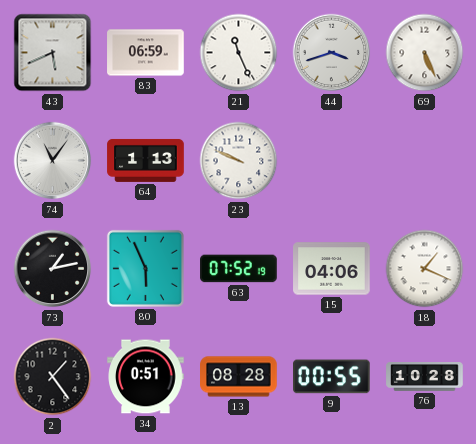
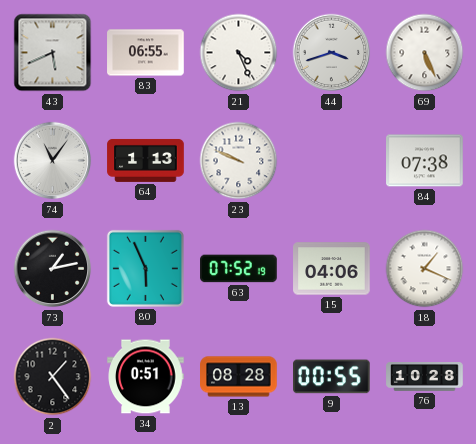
83: 06:59 -> 06:55 (146, 53)
21: 11:26 -> 4:26 (239, 53)
84: none -> 07:38 (425, 161)
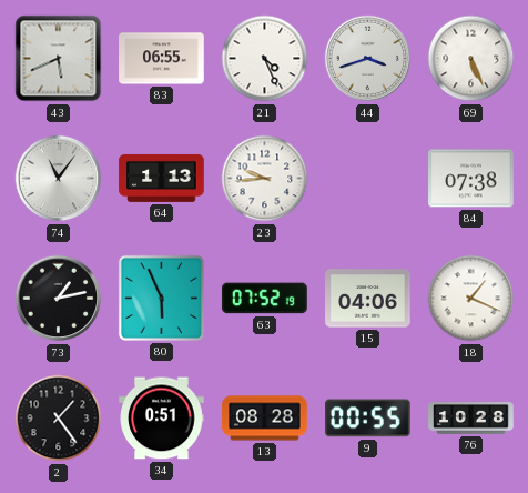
23: 9:49 -> 9:44 (265, 179)
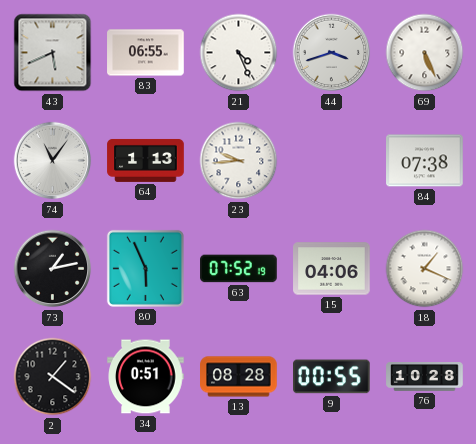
2: 1:24 -> 1:21 (53, 377)
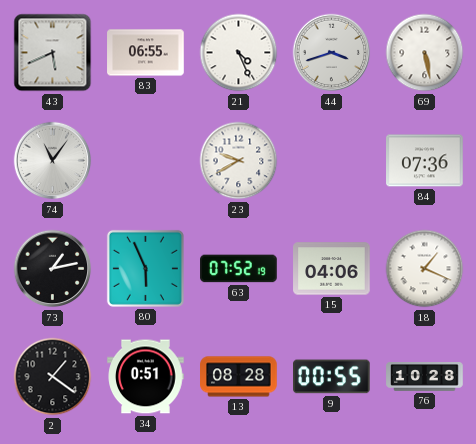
69: 5:26 -> 5:28 (425, 53)
64: 1:13 -> none (146, 160)
23: 9:44 -> 9:40 (239, 161)
84: 07:38 -> 07:36 (425, 161)
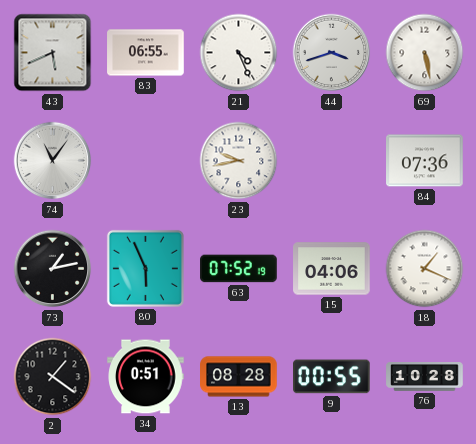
23: 9:40 -> 9:43 (239, 161)
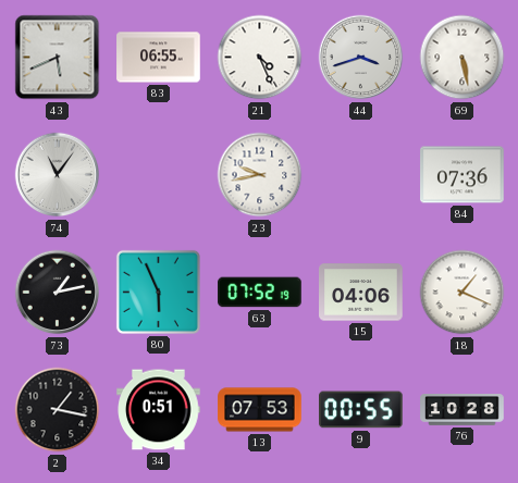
2: 1:21 -> 1:17 (58, 410)
13: 08:28 -> 07:53 (260, 410)
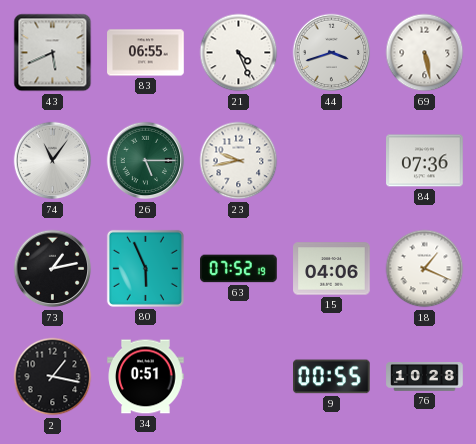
26: none -> 5:15 (146, 161)
13: 07:53 -> none (260, 410)
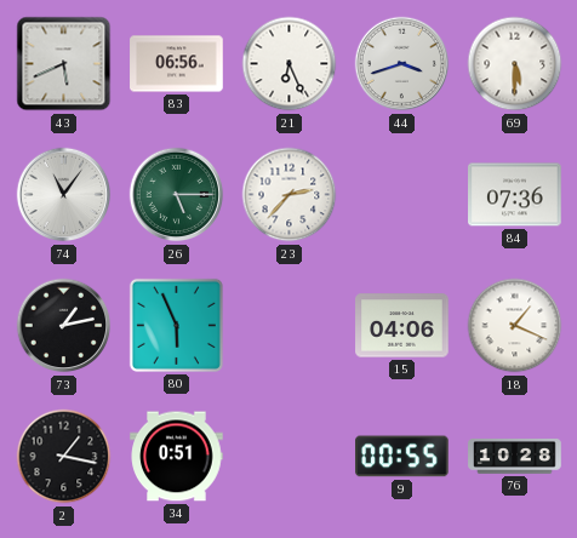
83: 06:55 -> 06:56 (177, 64)
21: 4:26 -> 6:26 (290, 64)
69: 5:28 -> 5:30 (515, 64)
23: 9:43 -> 2:37 (290, 195)
63: 07:52 -> none (239, 269)
